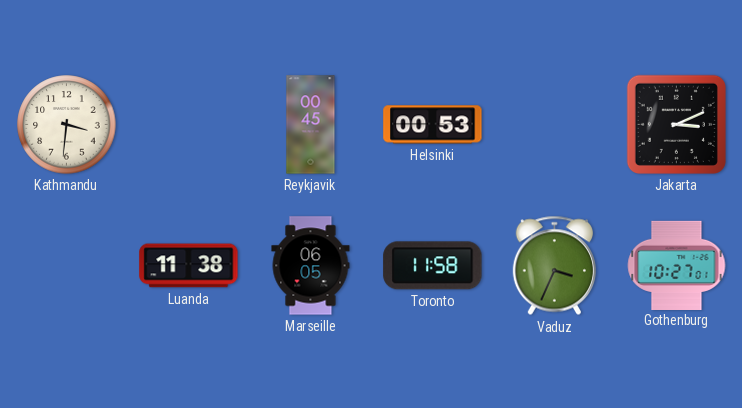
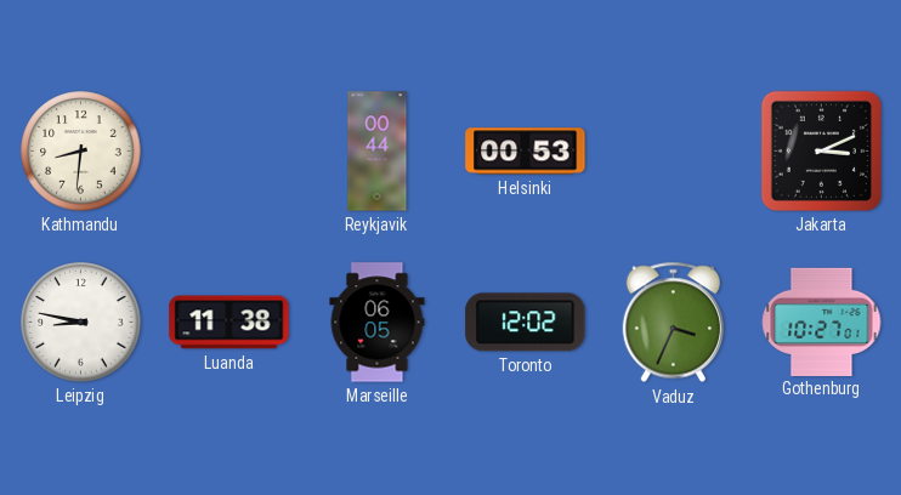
Kathmandu: 3:31 -> 8:31 (81, 152)
Reykjavik: 00:45 -> 00:44 (378, 152)
Leipzig: none -> 8:47 (81, 323)
Toronto: 11:58 -> 12:02 (526, 323)
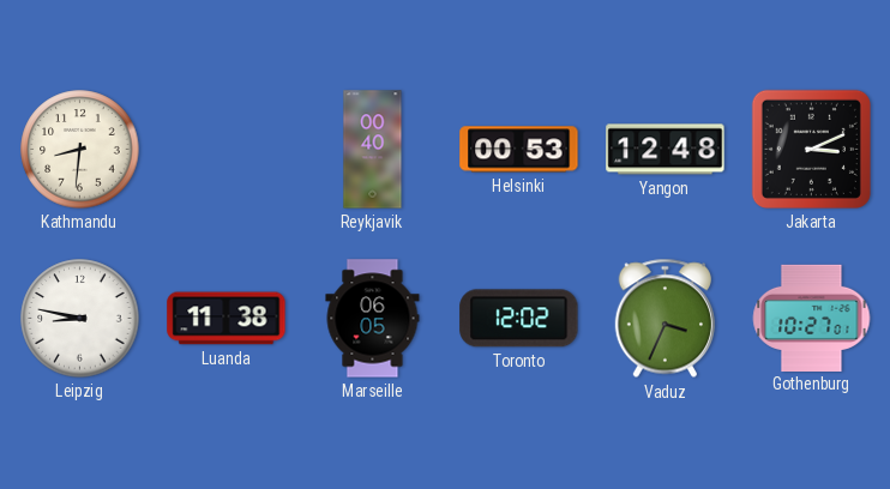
Reykjavik: 00:44 -> 00:40 (373, 150)
Yangon: none -> 12:48 (666, 150)
